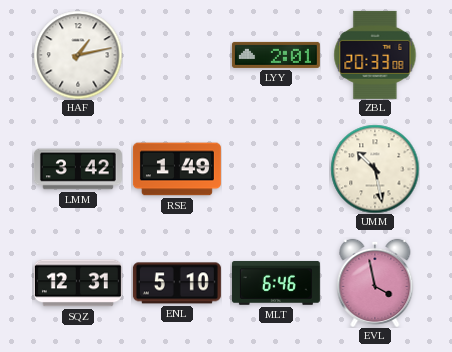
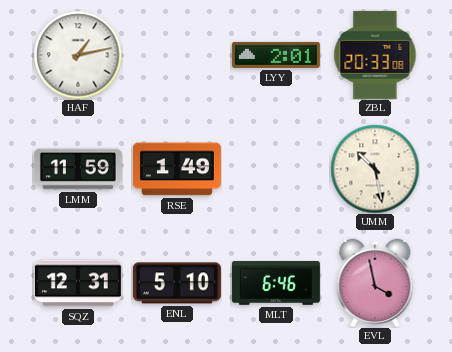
LMM: 3:42 -> 11:59 (78, 169)
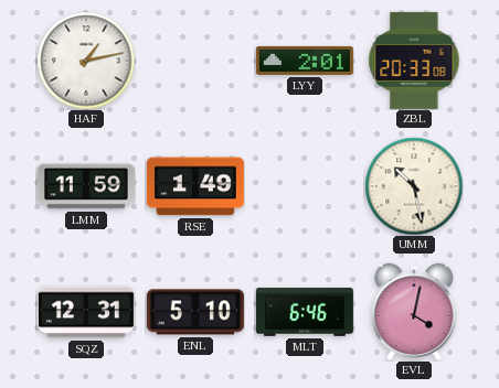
EVL: 3:58 -> 4:02 (414, 312)
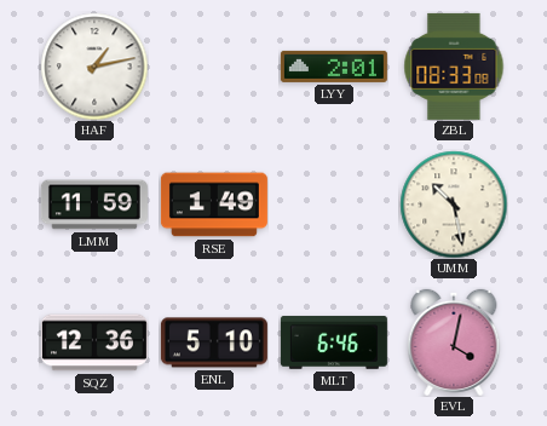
ZBL: 20:33 -> 08:33 (454, 67)
SQZ: 12:31 -> 12:36 (94, 342)
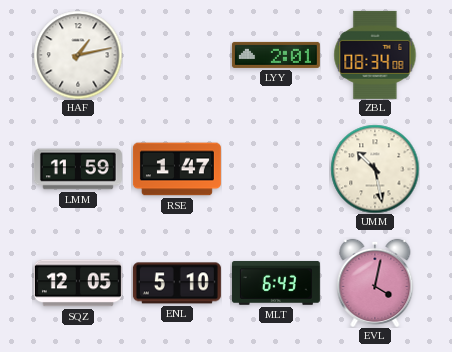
ZBL: 08:33 -> 08:34 (375, 55)
RSE: 1:49 -> 1:47 (177, 169)
SQZ: 12:36 -> 12:05 (78, 283)
MLT: 6:46 -> 6:43 (276, 283)
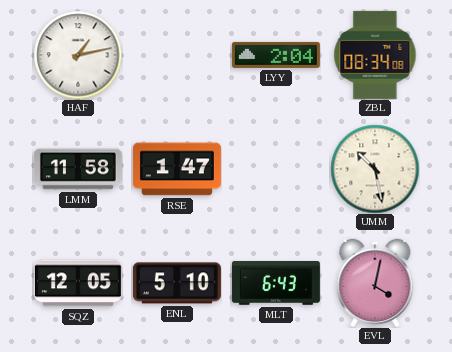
LYY: 2:01 -> 2:04 (276, 55)
LMM: 11:59 -> 11:58 (78, 169)
